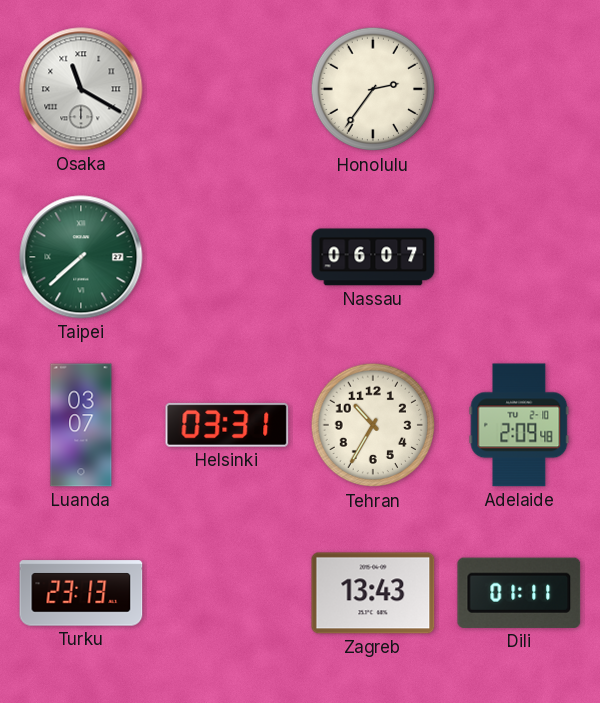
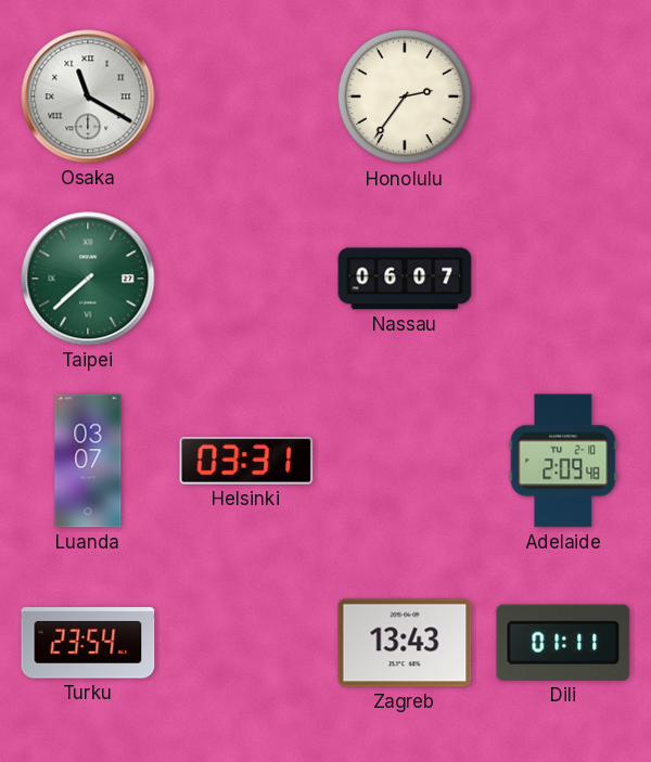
Tehran: 10:35 -> none (373, 425)
Turku: 23:13 -> 23:54 (88, 643)
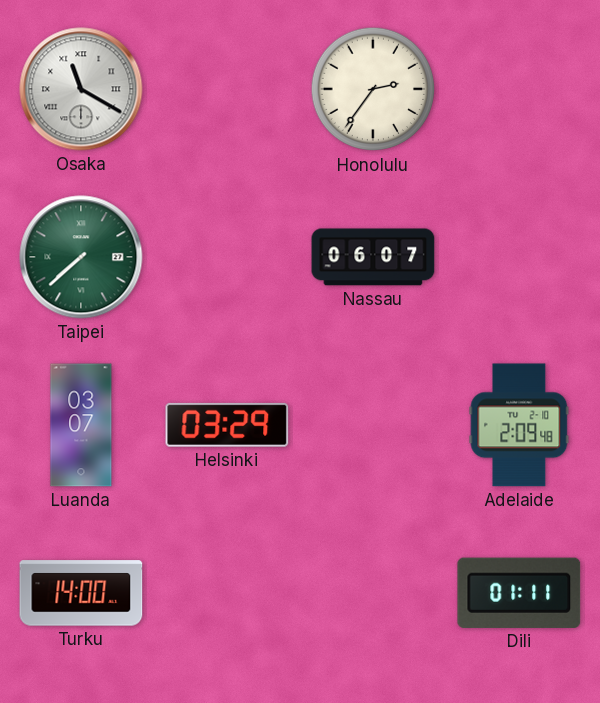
Helsinki: 03:31 -> 03:29 (227, 425)
Turku: 23:54 -> 14:00 (81, 593)
Zagreb: 13:43 -> none (405, 643)
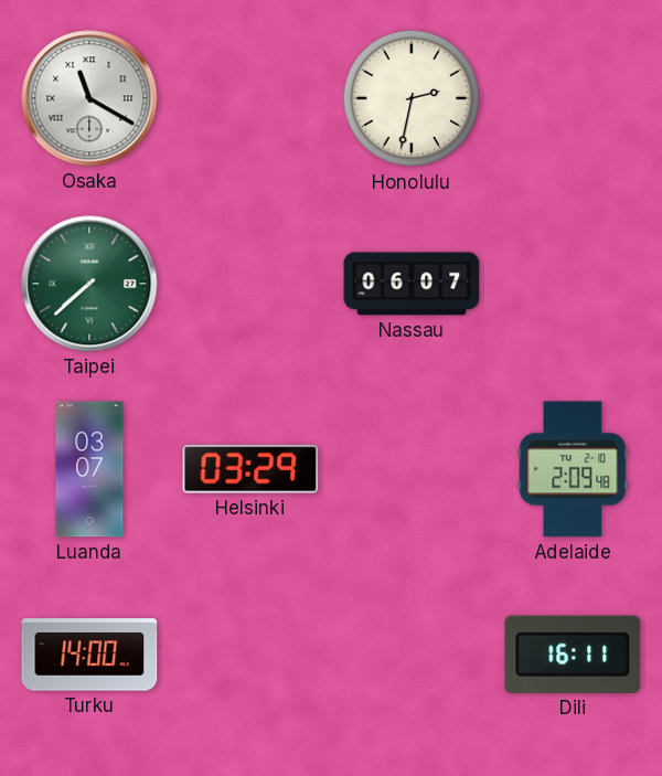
Honolulu: 2:36 -> 2:32 (412, 98)
Dili: 01:11 -> 16:11 (573, 655)
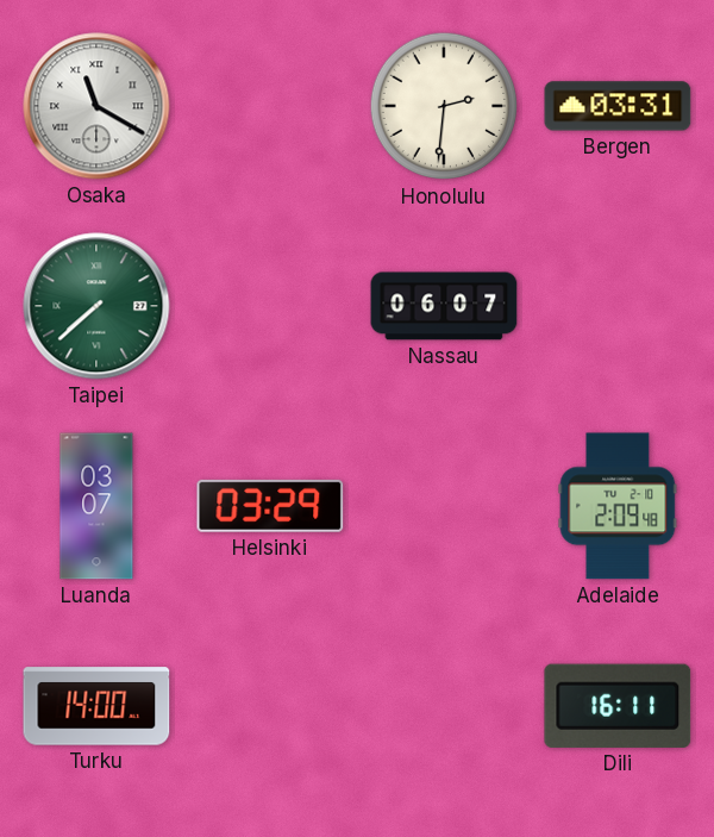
Honolulu: 2:32 -> 2:31 (444, 106)
Bergen: none -> 03:31 (618, 106)
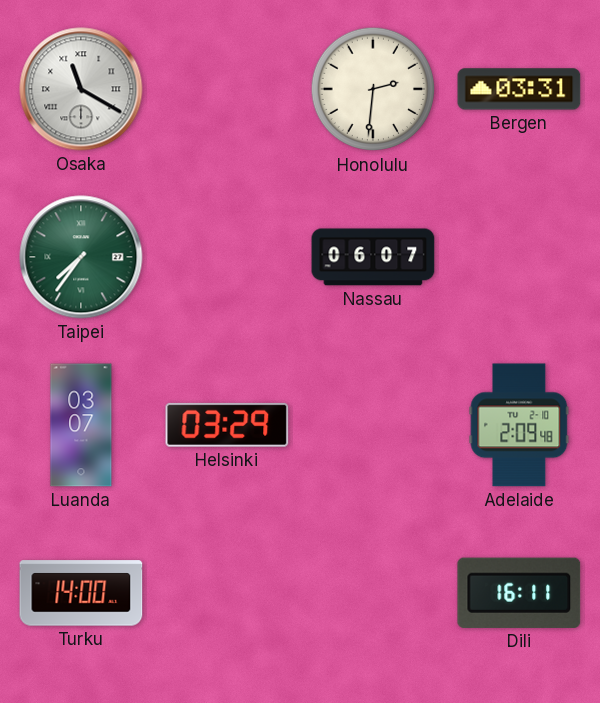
Taipei: 7:38 -> 7:36 (81, 257)
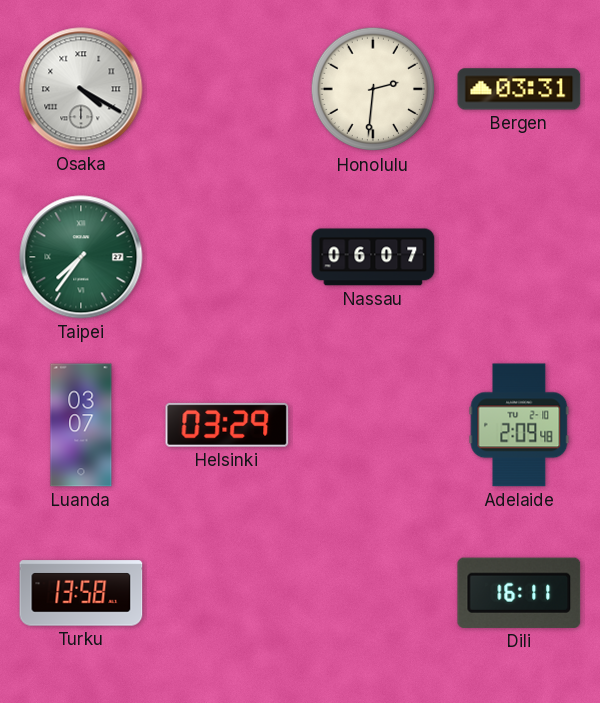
Osaka: 11:20 -> 4:20 (81, 89)
Turku: 14:00 -> 13:58 (81, 593)
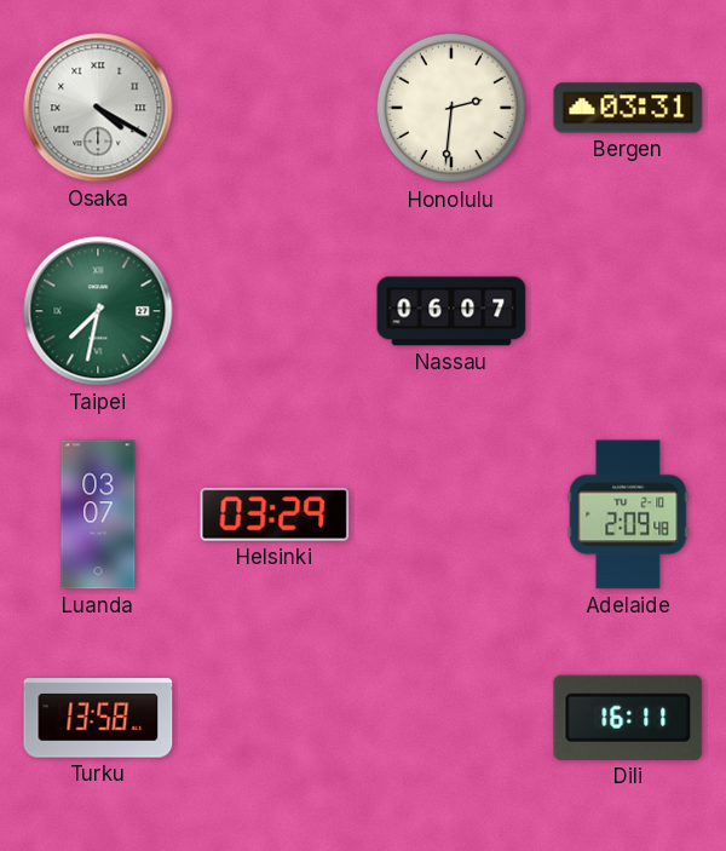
Taipei: 7:36 -> 7:32 (98, 311)
